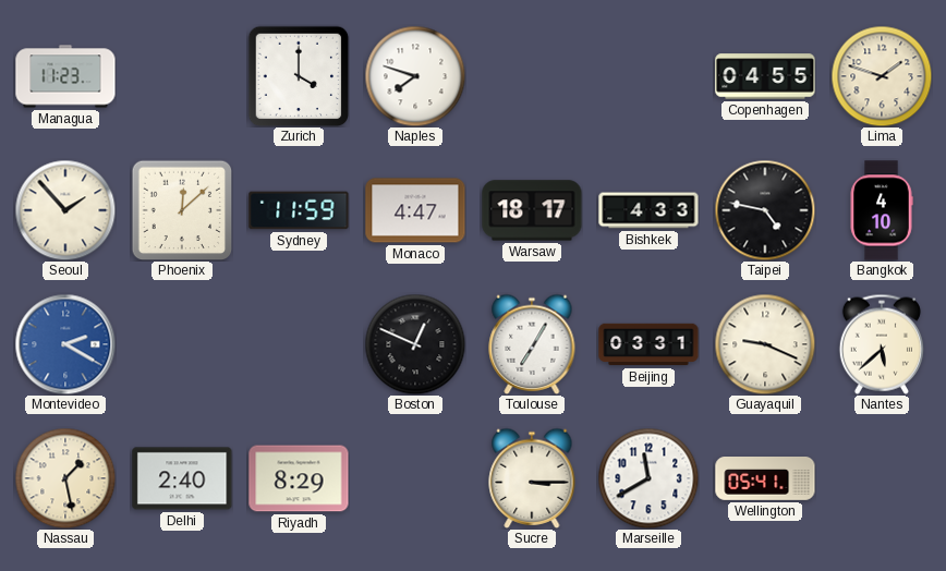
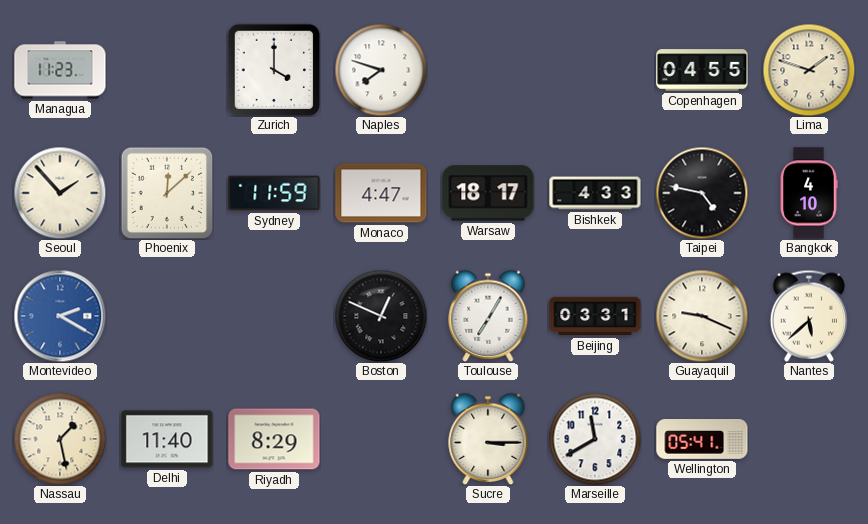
Delhi: 2:40 -> 11:40 (167, 439)
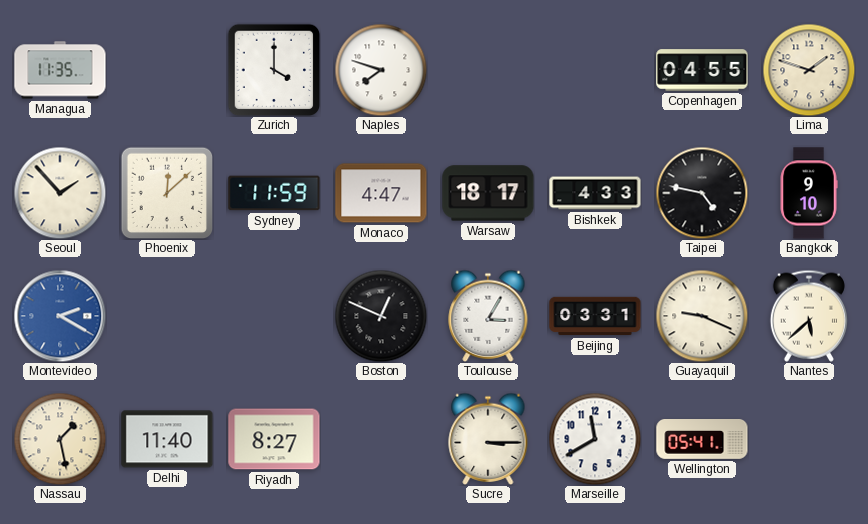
Managua: 11:23 -> 11:35 (60, 70)
Bangkok: 4:10 -> 9:10 (809, 193)
Toulouse: 7:05 -> 3:05 (488, 316)
Riyadh: 8:29 -> 8:27 (274, 439)
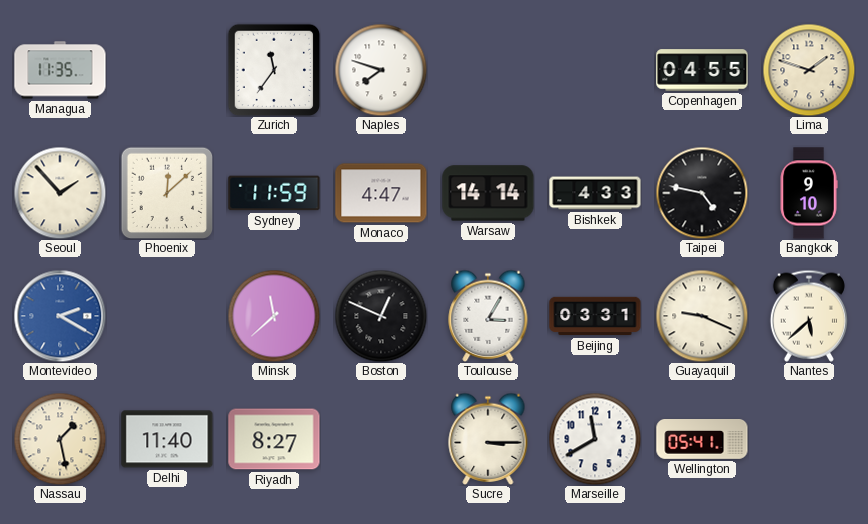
Zurich: 4:00 -> 11:36 (274, 70)
Warsaw: 18:17 -> 14:14 (488, 193)
Minsk: none -> 11:38 (274, 316)
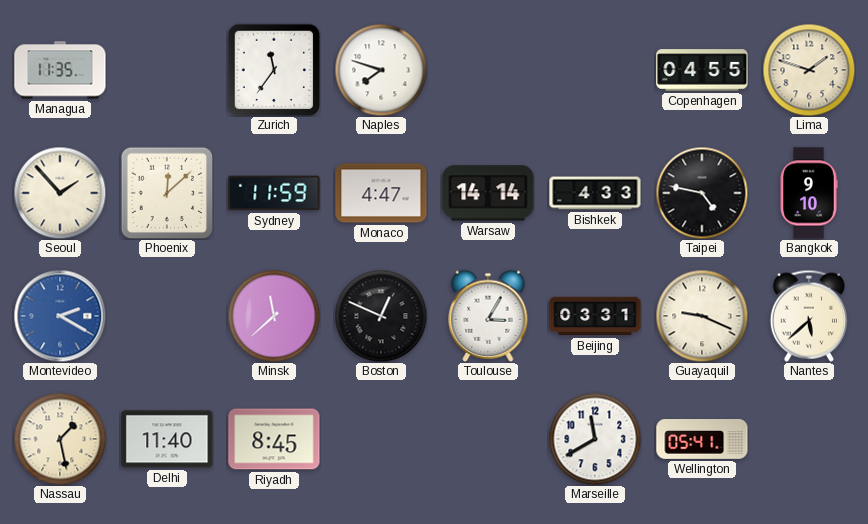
Riyadh: 8:27 -> 8:45 (274, 439)
Sucre: 3:15 -> none (488, 439)
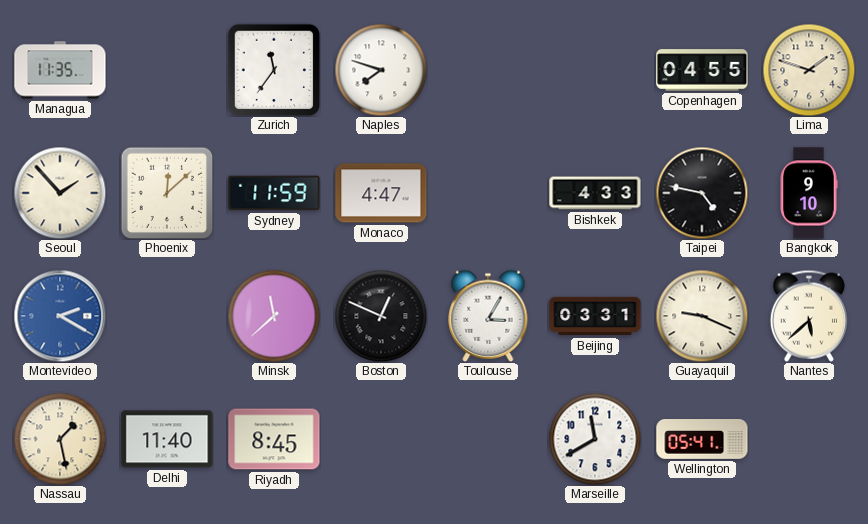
Warsaw: 14:14 -> none (488, 193)
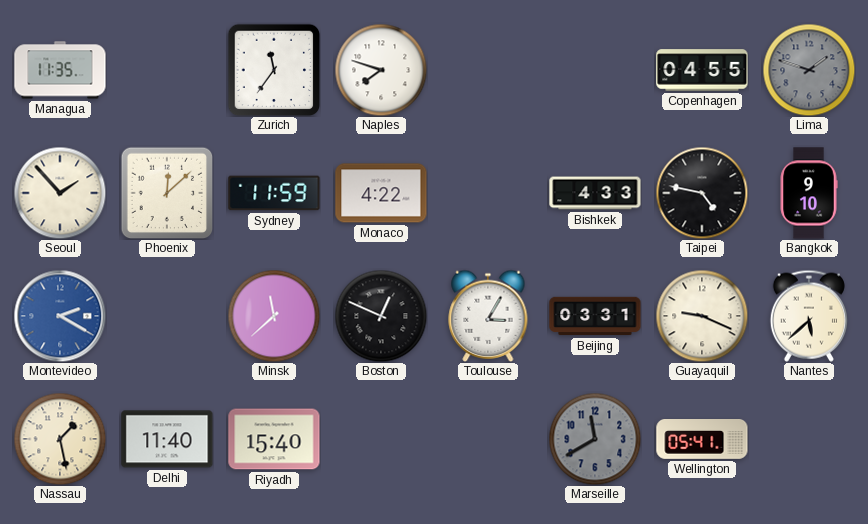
Lima dial: cream -> grey (809, 70)
Monaco: 4:47 -> 4:22 (381, 193)
Riyadh: 8:45 -> 15:40 (274, 439)
Marseille dial: white -> grey (595, 439)
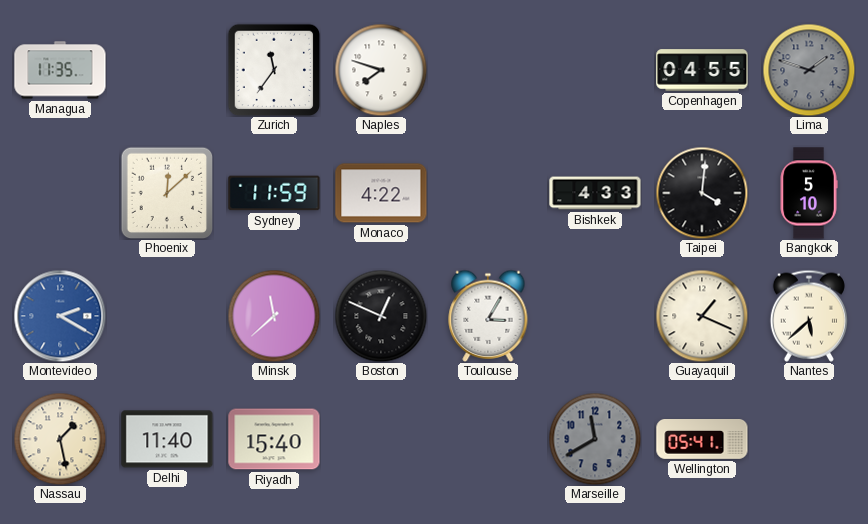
Seoul: 1:53 -> none (60, 193)
Taipei: 4:47 -> 4:01 (702, 193)
Bangkok: 9:10 -> 5:10 (809, 193)
Beijing: 03:31 -> none (595, 316)
Guayaquil: 9:19 -> 1:19 (702, 316)
